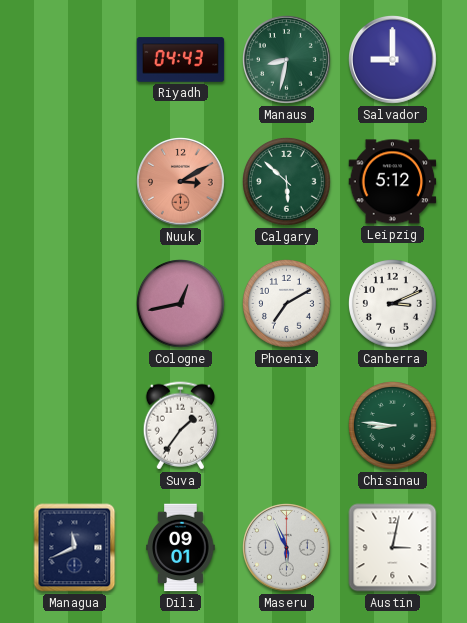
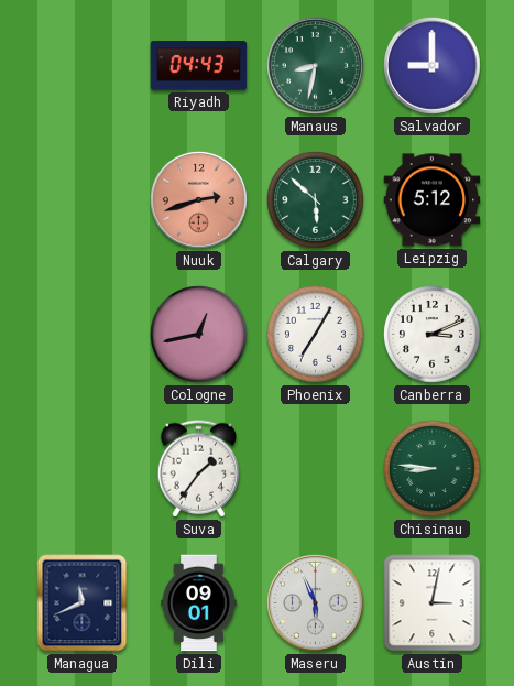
Nuuk: 3:10 -> 2:42 (199, 200)
Phoenix: 7:10 -> 7:05 (316, 335)
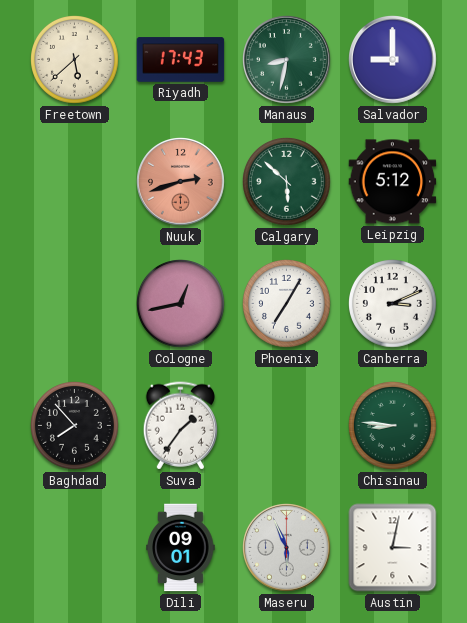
Freetown: none -> 5:38 (75, 60)
Riyadh: 04:43 -> 17:43 (181, 60)
Baghdad: none -> 7:53 (75, 426)
Managua: 11:41 -> none (83, 603)
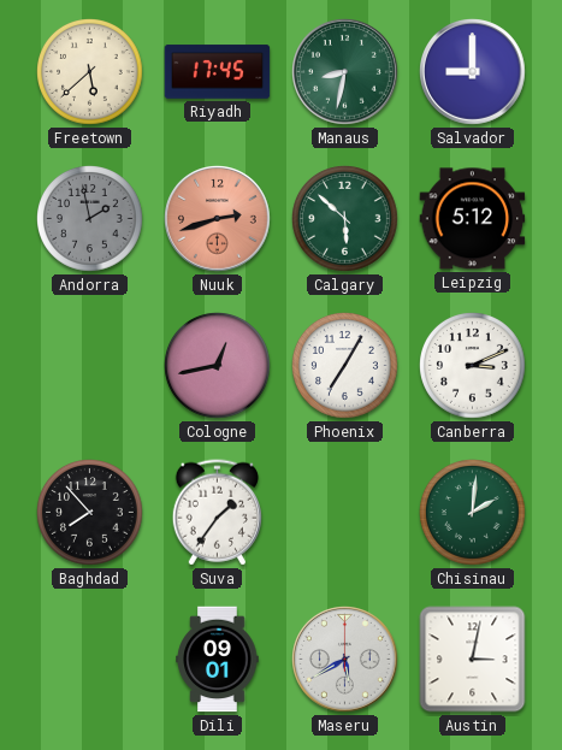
Riyadh: 17:43 -> 17:45 (218, 72)
Andorra: none -> 1:58 (90, 219)
Chisinau: 8:46 -> 2:01 (473, 513)
Maseru: 5:56 -> 5:40 (345, 660)
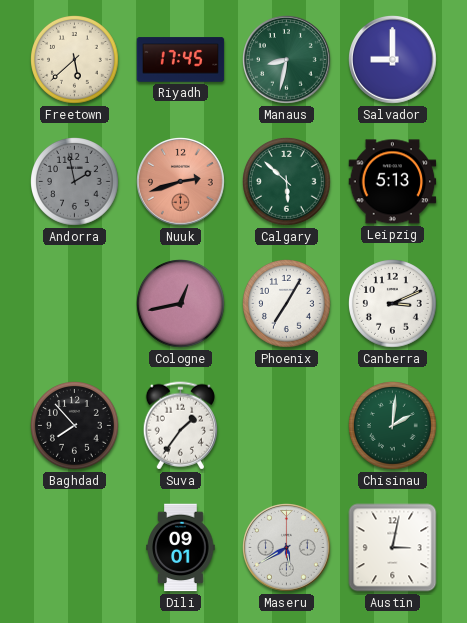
Leipzig: 5:12 -> 5:13 (393, 182)
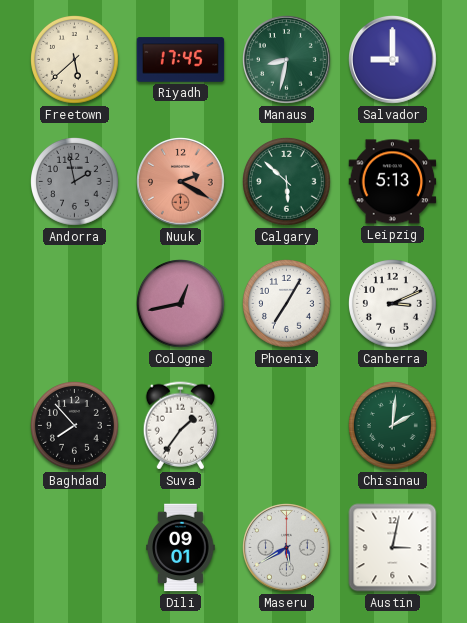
Nuuk: 2:42 -> 2:20 (181, 182)
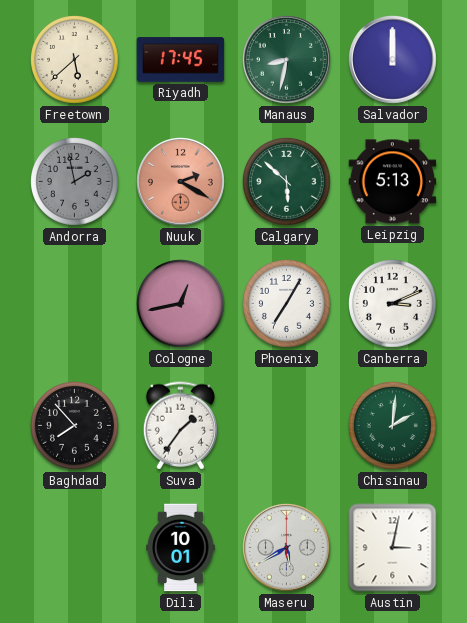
Salvador: 9:00 -> 12:00 (393, 60)
Dili: 09:01 -> 10:01 (181, 548)
